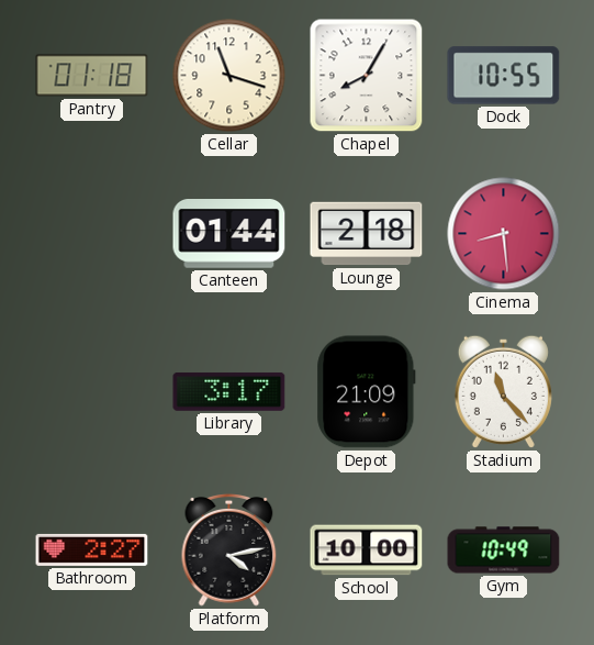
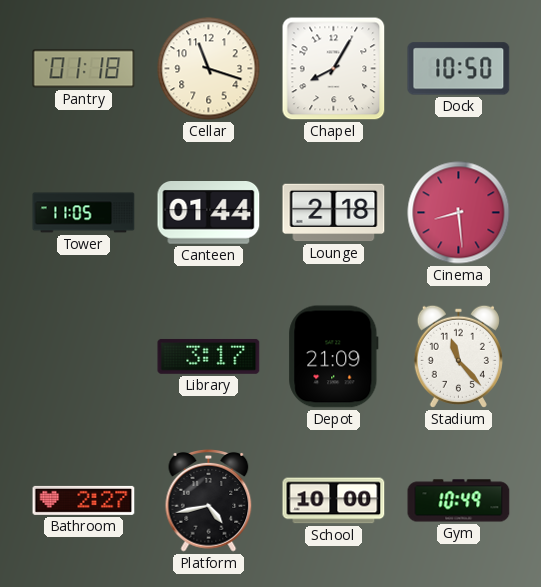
Dock: 10:55 -> 10:50 (459, 69)
Tower: none -> 11:05 (84, 213)
Platform: 4:13 -> 4:43 (209, 501)
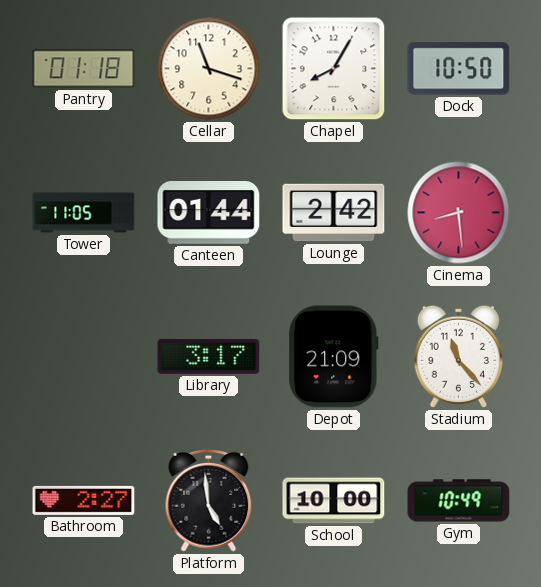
Lounge: 2:18 -> 2:42 (334, 213)
Platform: 4:43 -> 4:59 (209, 501)
